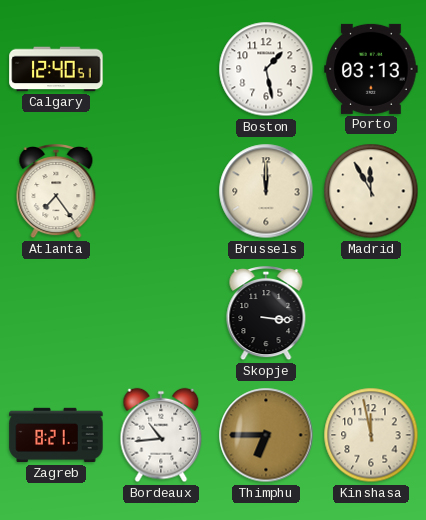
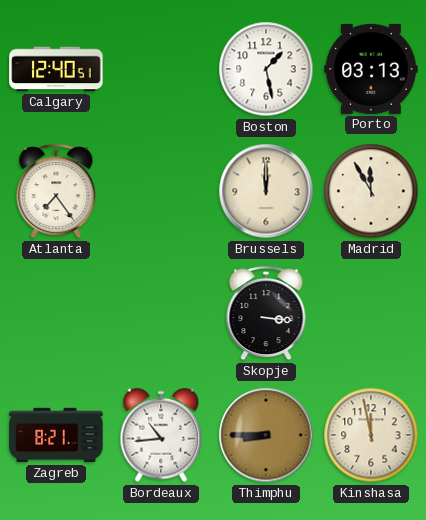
Thimphu: 6:45 -> 8:45 (266, 435)
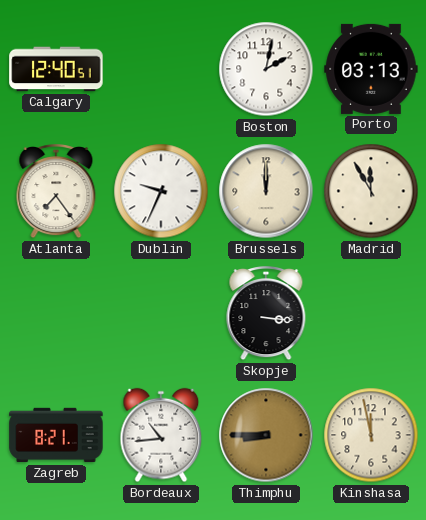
Boston: 1:28 -> 2:02 (266, 69)
Dublin: none -> 9:34 (161, 191)
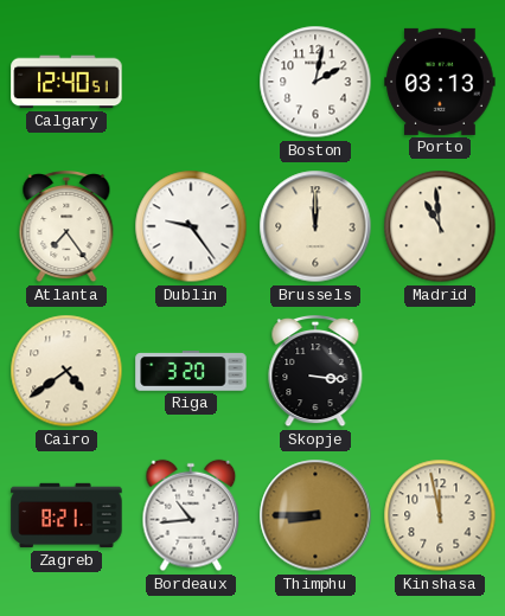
Dublin: 9:34 -> 9:24 (191, 226)
Madrid: 11:55 -> 10:59 (440, 226)
Cairo: none -> 4:39 (66, 371)
Riga: none -> 3:20 (191, 371)
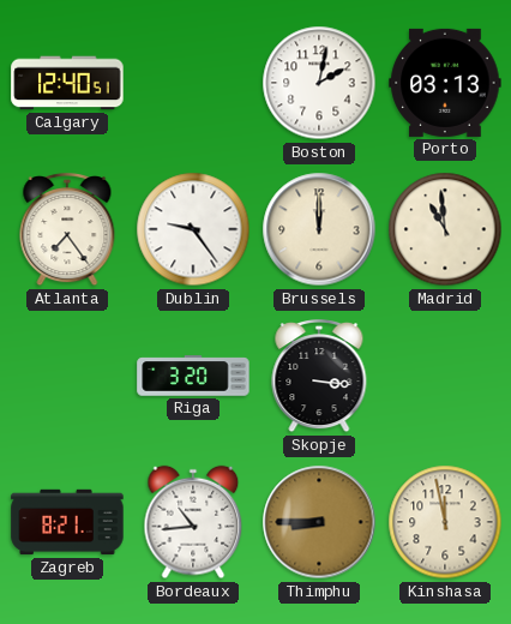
Cairo: 4:39 -> none (66, 371)
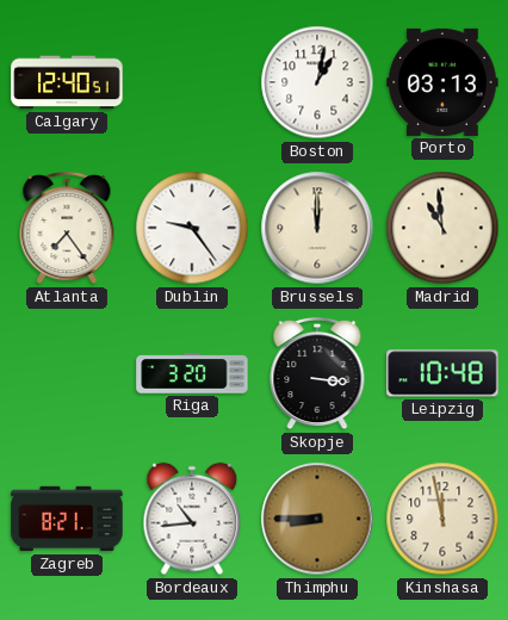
Boston: 2:02 -> 1:02 (317, 82)
Leipzig: none -> 10:48 (442, 373)
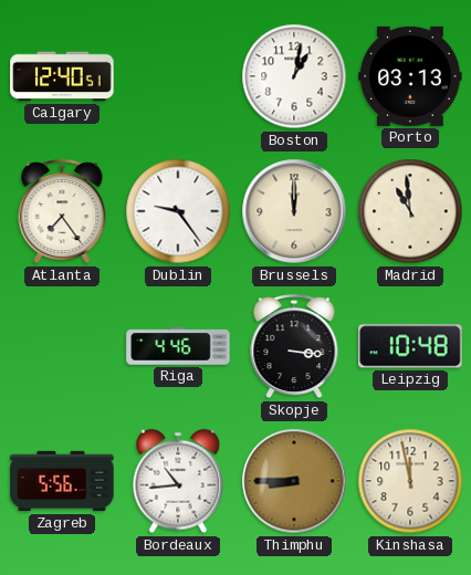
Riga: 3:20 -> 4:46 (178, 346)
Zagreb: 8:21 -> 5:56 (62, 481)
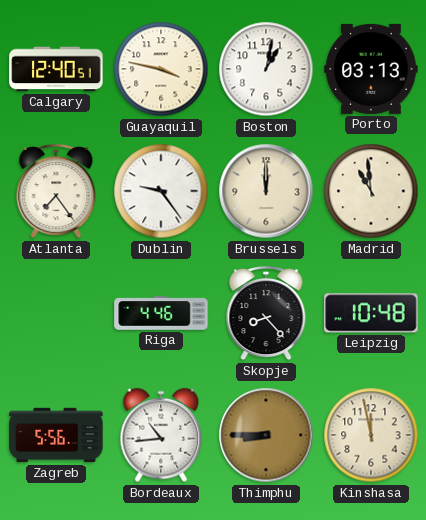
Guayaquil: none -> 3:47 (161, 69)
Skopje: 3:16 -> 8:23 (266, 314)
